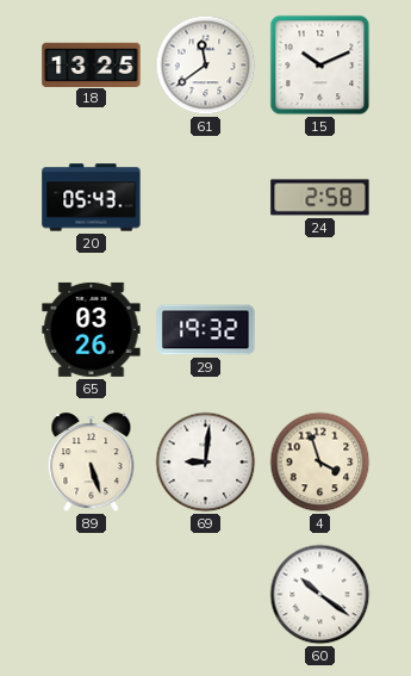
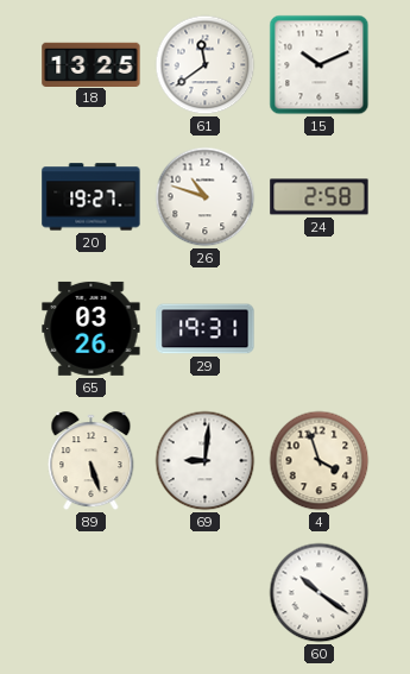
20: 05:43 -> 19:27 (92, 197)
26: none -> 10:48 (206, 197)
29: 19:32 -> 19:31 (206, 329)
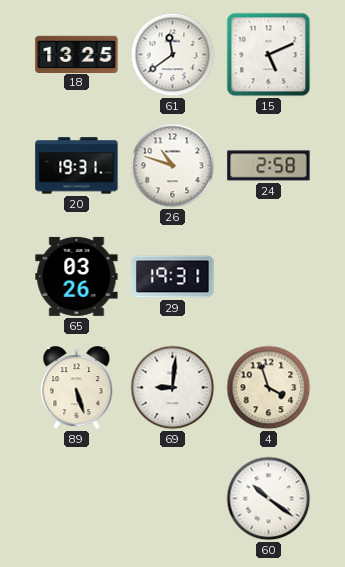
15: 10:11 -> 5:11 (269, 55)
20: 19:27 -> 19:31 (77, 166)
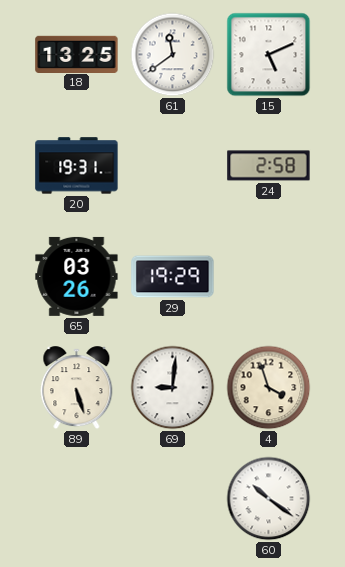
26: 10:48 -> none (173, 166)
29: 19:31 -> 19:29 (173, 277)
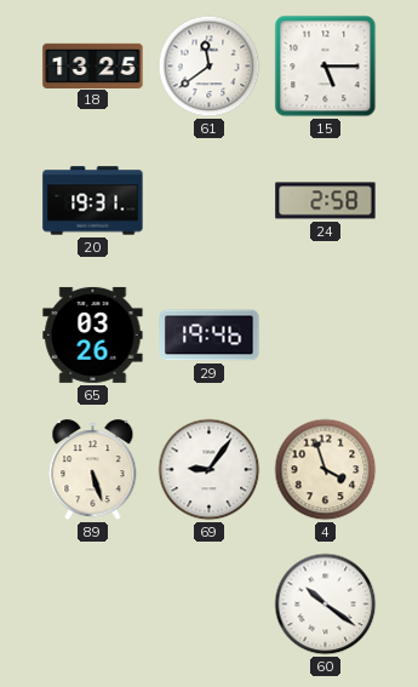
15: 5:11 -> 5:15 (326, 67)
29: 19:29 -> 19:46 (210, 336)
69: 9:01 -> 9:06 (210, 470)
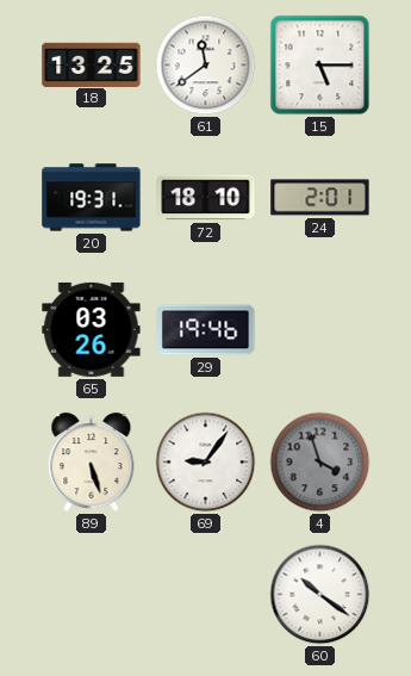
72: none -> 18:10 (206, 198)
24: 2:58 -> 2:01 (320, 198)
4 dial: cream -> grey (320, 463)
